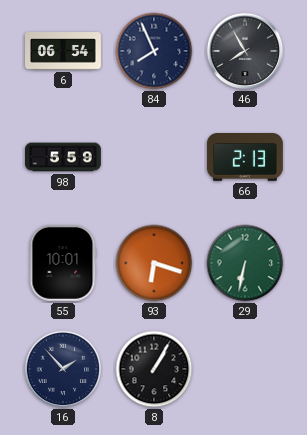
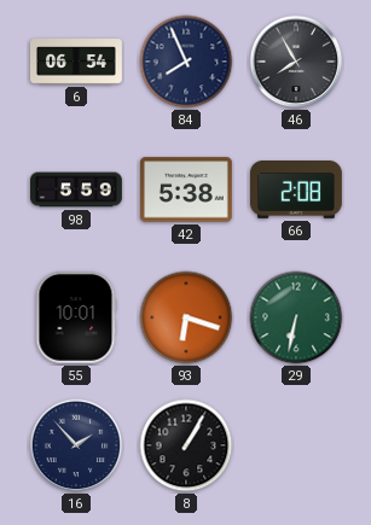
42: none -> 5:38 (186, 189)
66: 2:13 -> 2:08 (296, 191)
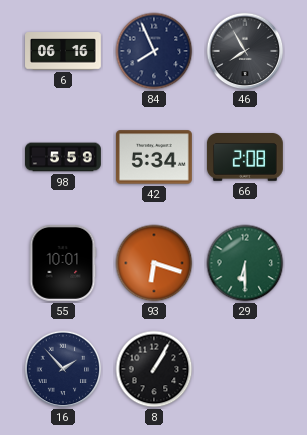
6: 06:54 -> 06:16 (64, 51)
42: 5:38 -> 5:34 (154, 157)
29: 6:32 -> 6:30 (245, 263)
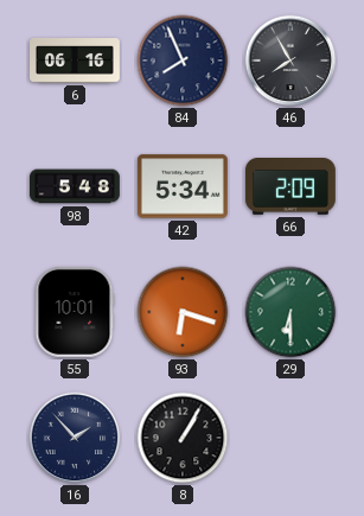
98: 5:59 -> 5:48 (76, 186)
66: 2:08 -> 2:09 (290, 187)
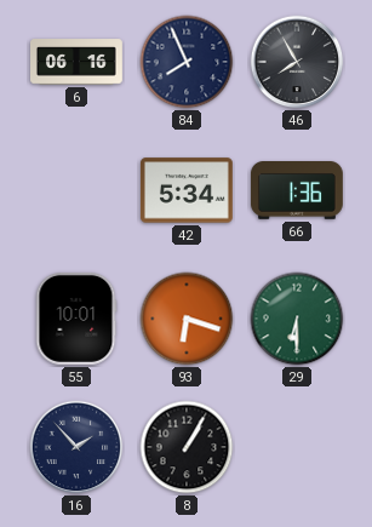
98: 5:48 -> none (76, 186)
66: 2:09 -> 1:36 (297, 191)
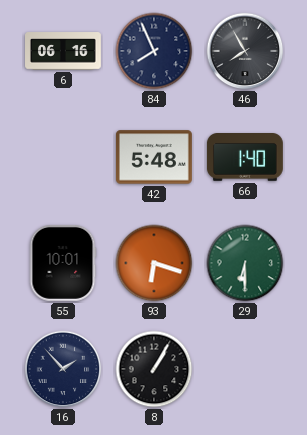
42: 5:34 -> 5:48 (154, 157)
66: 1:36 -> 1:40 (245, 158)
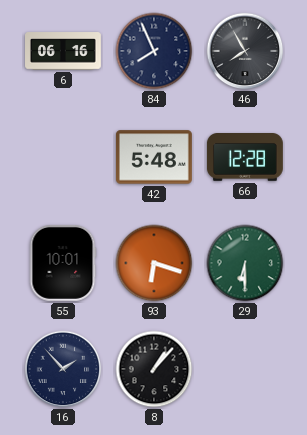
66: 1:40 -> 12:28 (245, 158)
8: 1:05 -> 1:07 (154, 369)
